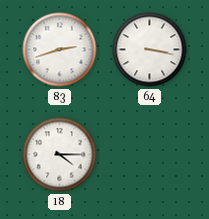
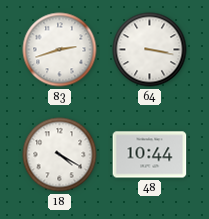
18: 4:15 -> 4:20 (60, 155)
48: none -> 10:44 (150, 155)
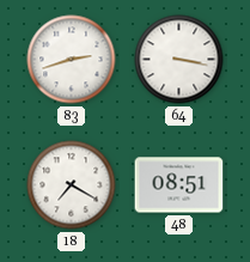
18: 4:20 -> 7:20 (72, 185)
48: 10:44 -> 08:51 (179, 185)
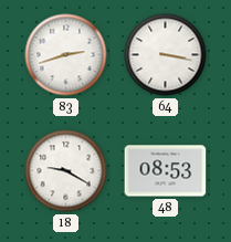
18: 7:20 -> 9:20 (66, 171)
48: 08:51 -> 08:53 (166, 171)
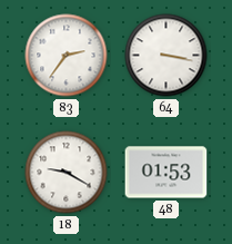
83: 2:42 -> 2:36 (67, 56)
48: 08:53 -> 01:53 (167, 173)
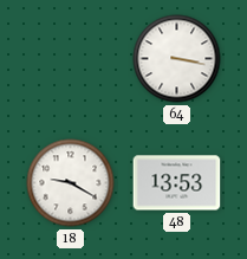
83: 2:36 -> none (67, 56)
48: 01:53 -> 13:53 (177, 183)
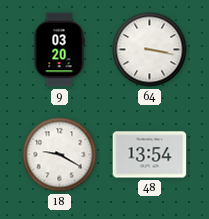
9: none -> 03:20 (59, 50)
48: 13:53 -> 13:54 (150, 155)
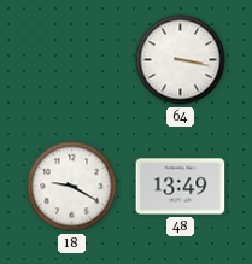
9: 03:20 -> none (59, 50)
48: 13:54 -> 13:49 (181, 187)
